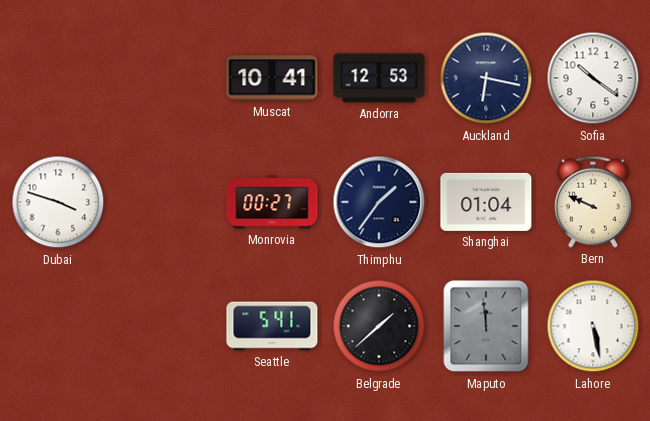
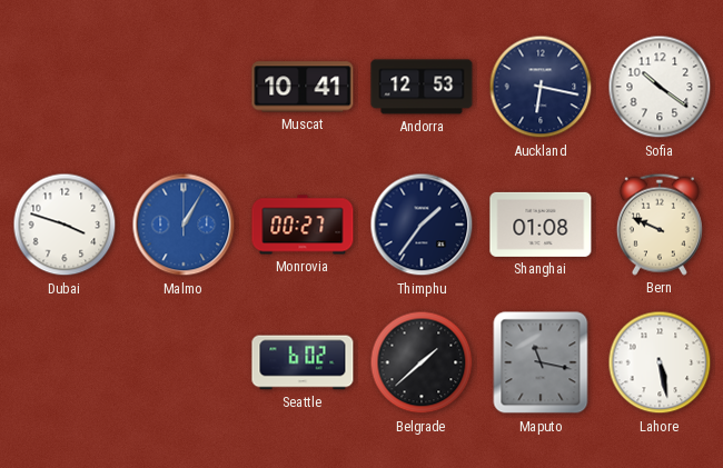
Malmo: none -> 1:05 (184, 225)
Shanghai: 01:04 -> 01:08 (541, 225)
Seattle: 5:41 -> 6:02 (303, 362)
Maputo: 11:59 -> 11:17 (541, 362)
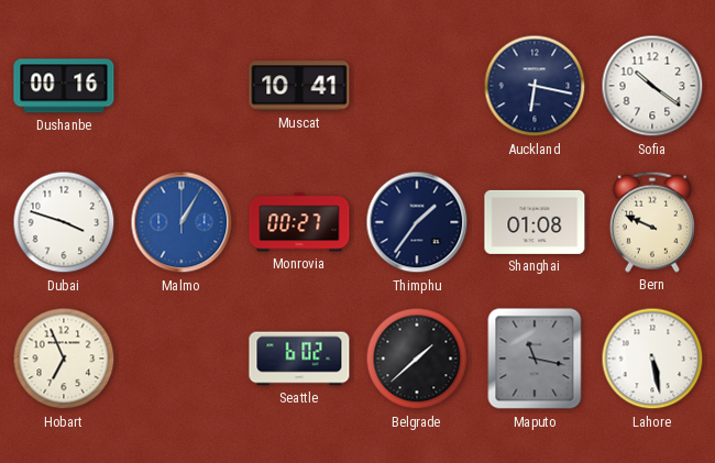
Dushanbe: none -> 00:16 (64, 86)
Andorra: 12:53 -> none (422, 87)
Hobart: none -> 6:56 (64, 359)
